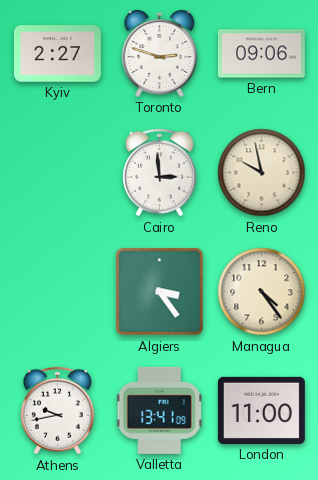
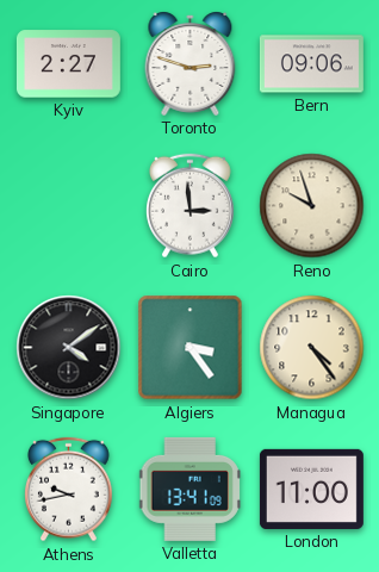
Reno: 9:58 -> 9:57 (312, 206)
Singapore: none -> 4:09 (69, 348)
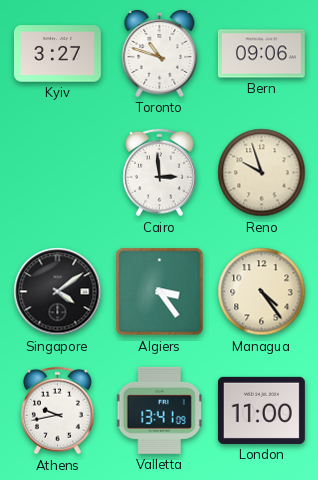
Kyiv: 2:27 -> 3:27 (57, 54)
Toronto: 2:48 -> 10:48 (160, 54)
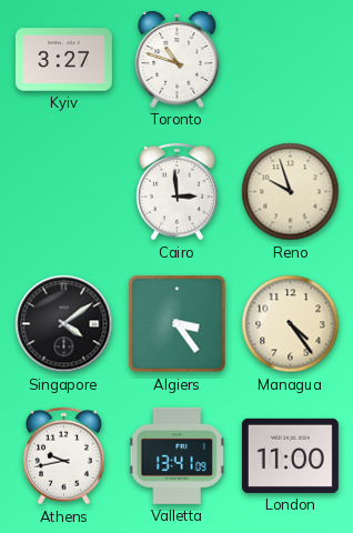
Bern: 09:06 -> none (261, 54)
